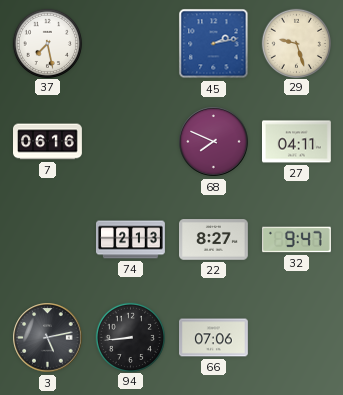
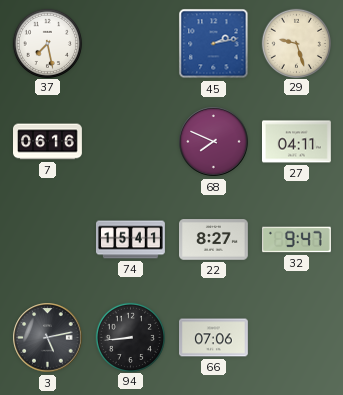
74: 2:13 -> 15:41 (131, 240)
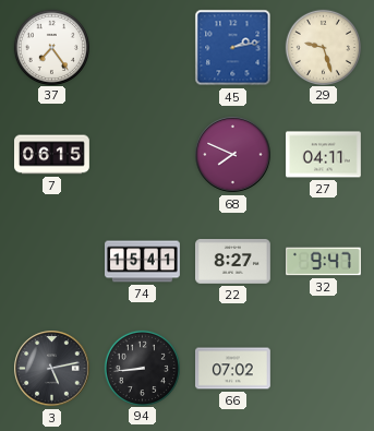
37: 7:28 -> 7:24 (51, 47)
7: 06:16 -> 06:15 (52, 155)
66: 07:06 -> 07:02 (233, 369)
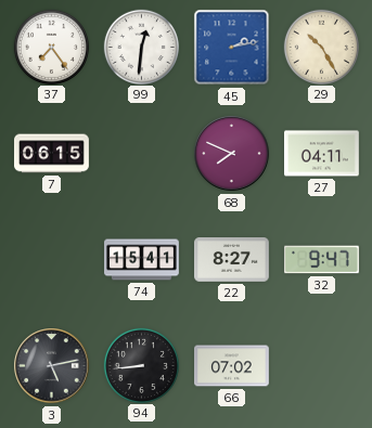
99: none -> 12:31 (141, 47)
29: 9:27 -> 10:25 (321, 47)
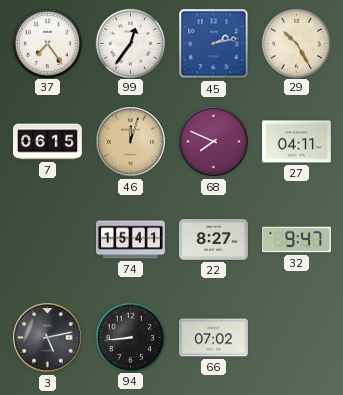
99: 12:31 -> 12:36 (130, 43)
46: none -> 12:03 (131, 142)
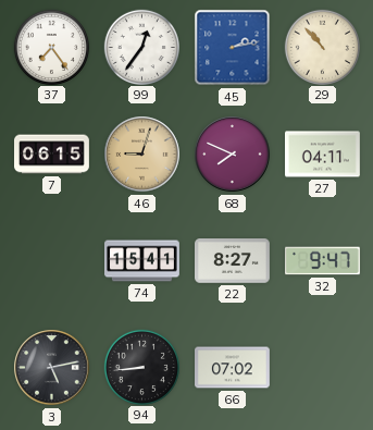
29: 10:25 -> 10:53 (322, 47)
46: 12:03 -> 9:03 (142, 155)
